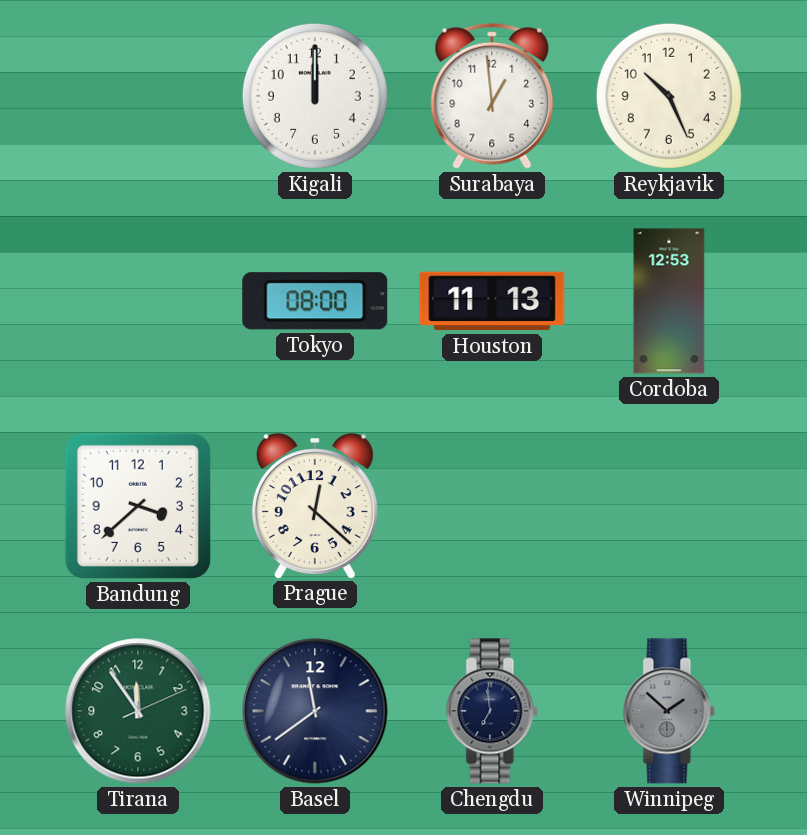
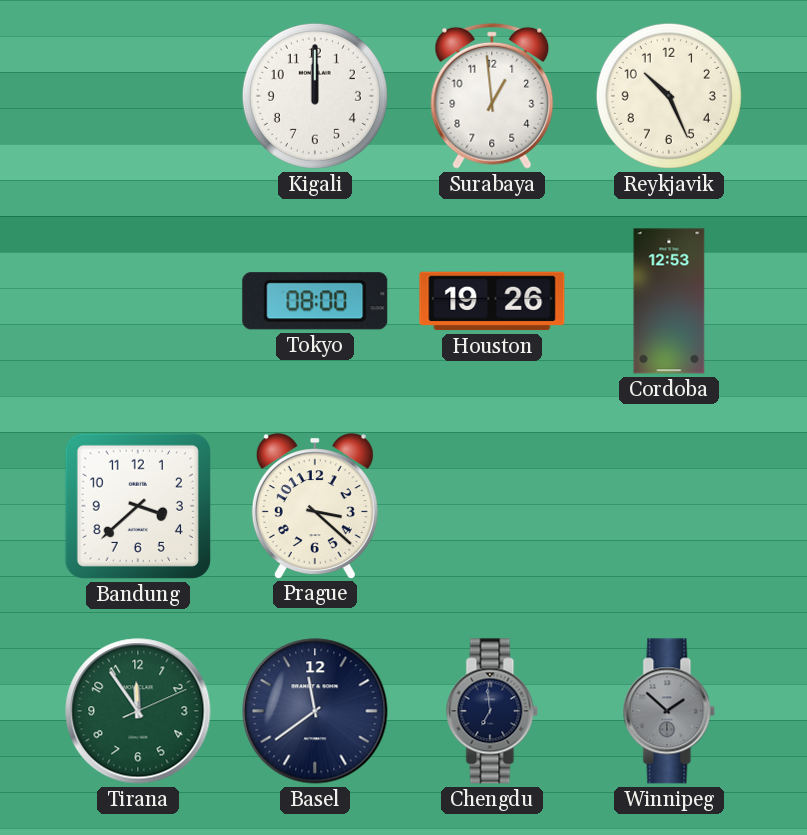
Houston: 11:13 -> 19:26 (492, 301)
Prague: 12:22 -> 3:22 (315, 506)
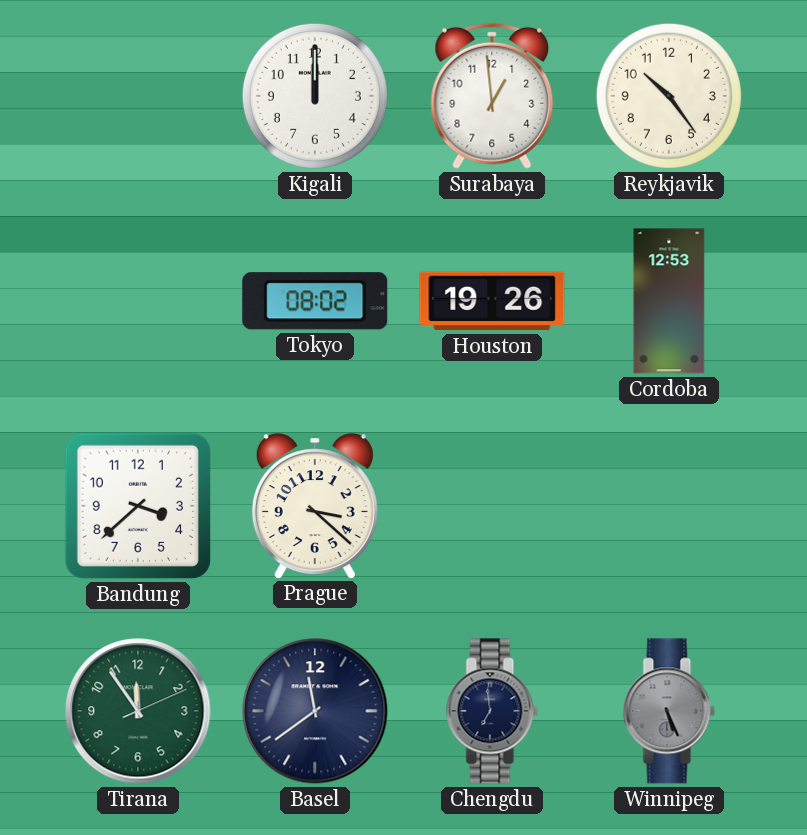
Reykjavik: 10:26 -> 10:24 (669, 96)
Tokyo: 08:00 -> 08:02 (315, 301)
Winnipeg: 1:52 -> 5:26 (669, 711)
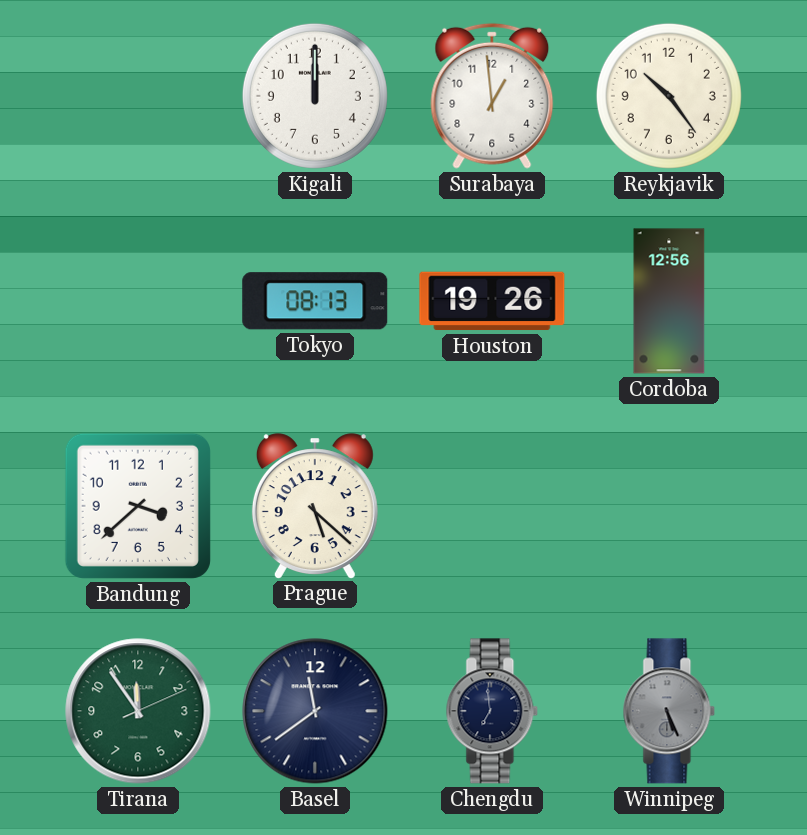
Tokyo: 08:02 -> 08:13 (315, 301)
Cordoba: 12:53 -> 12:56 (669, 301)
Prague: 3:22 -> 5:22 (315, 506)
